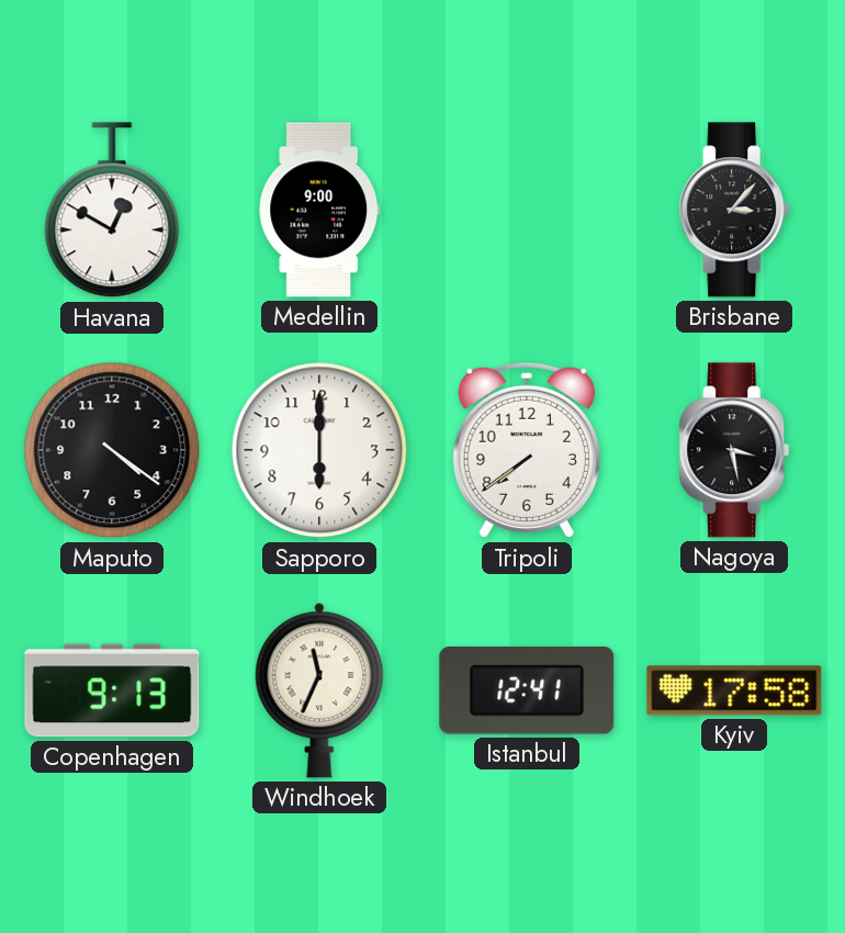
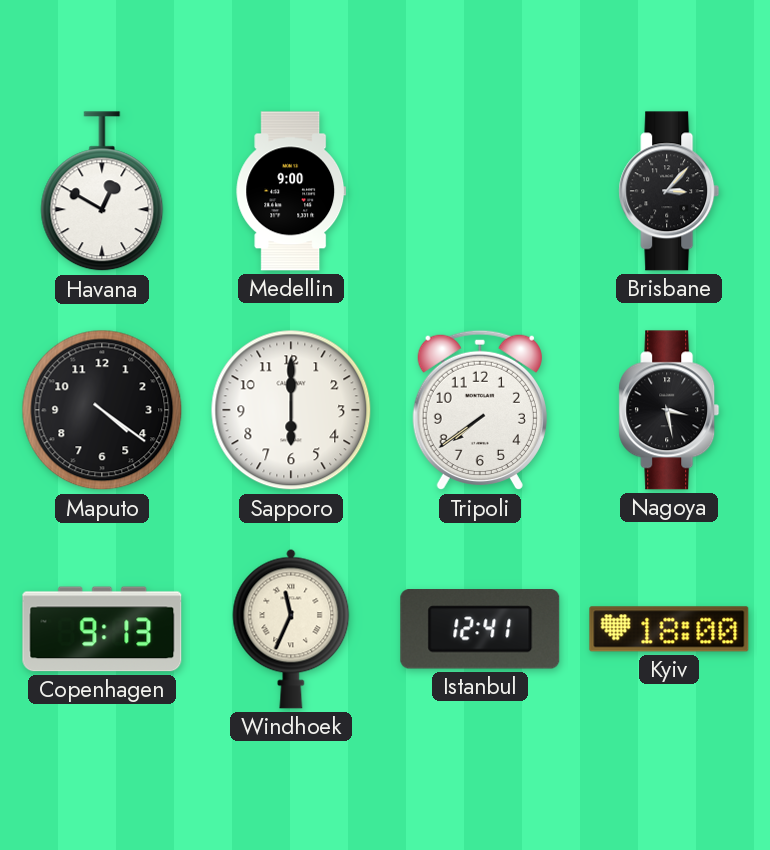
Kyiv: 17:58 -> 18:00 (669, 629)
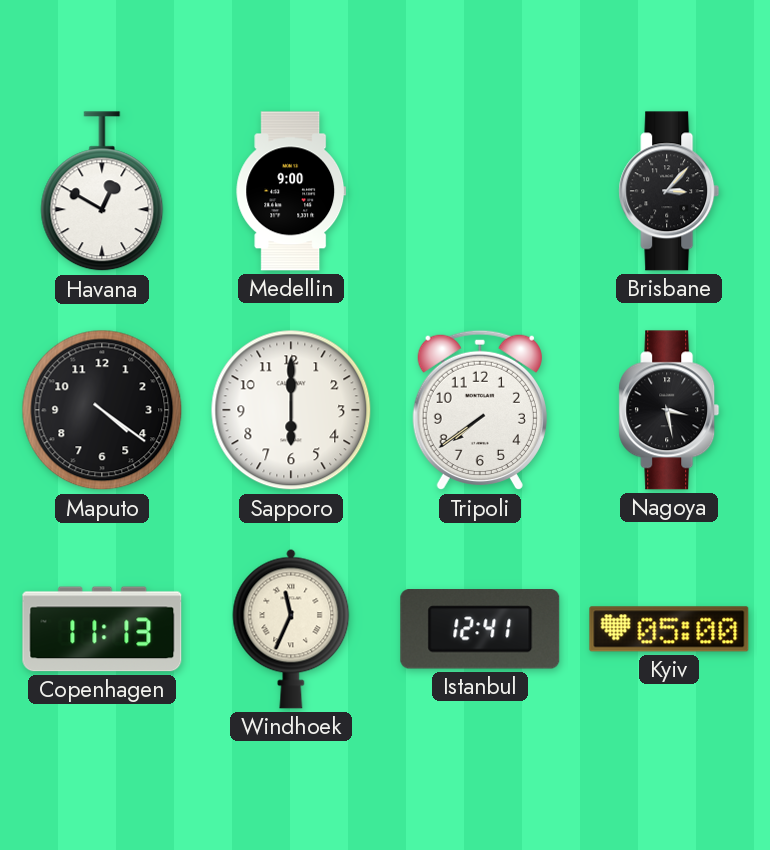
Copenhagen: 9:13 -> 11:13 (102, 629)
Kyiv: 18:00 -> 05:00 (669, 629)
